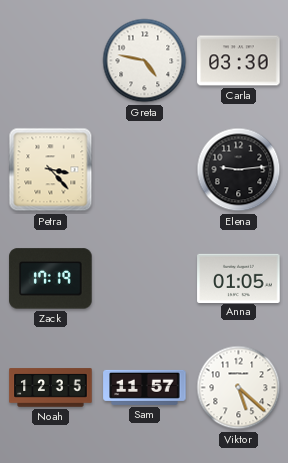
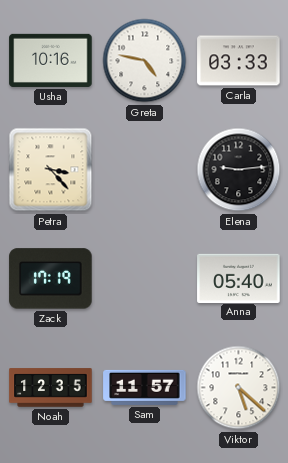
Usha: none -> 10:16 (51, 60)
Carla: 03:30 -> 03:33 (239, 61)
Anna: 01:05 -> 05:40 (239, 278)
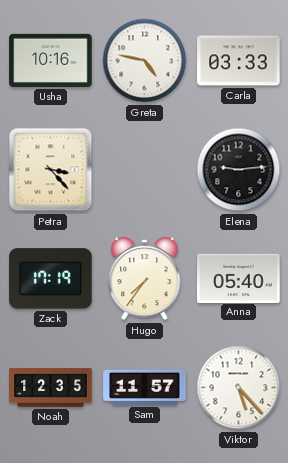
Hugo: none -> 7:36 (145, 279)
Viktor: 5:22 -> 5:23 (239, 388)
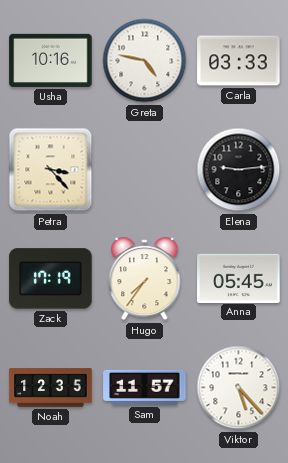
Anna: 05:40 -> 05:45 (239, 278)
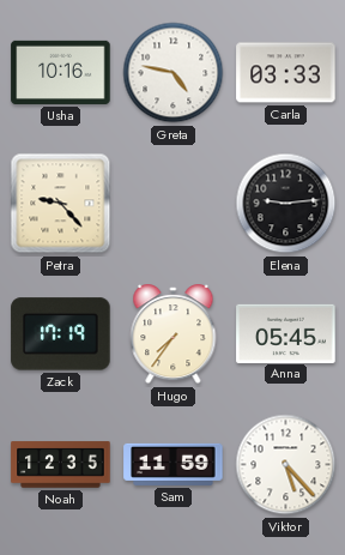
Petra: 3:23 -> 9:23 (61, 204)
Sam: 11:57 -> 11:59 (174, 464)
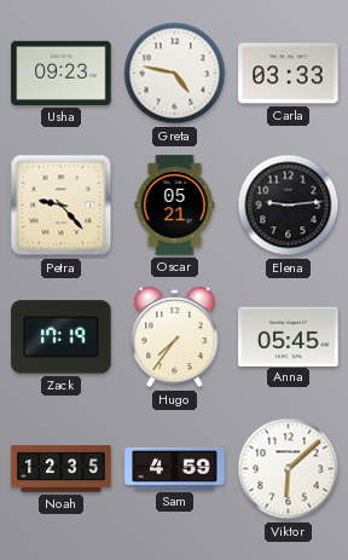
Usha: 10:16 -> 09:23 (62, 73)
Oscar: none -> 05:21 (175, 206)
Sam: 11:59 -> 4:59 (175, 468)
Viktor: 5:23 -> 6:08 (289, 469)
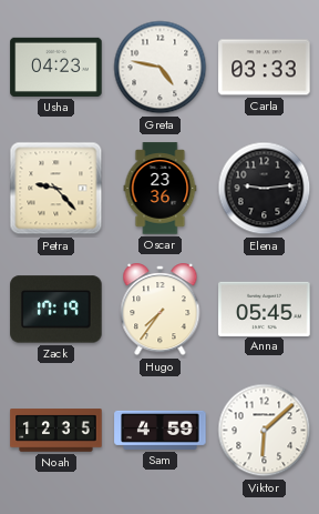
Usha: 09:23 -> 04:23 (56, 67)
Oscar: 05:21 -> 23:36 (161, 189)
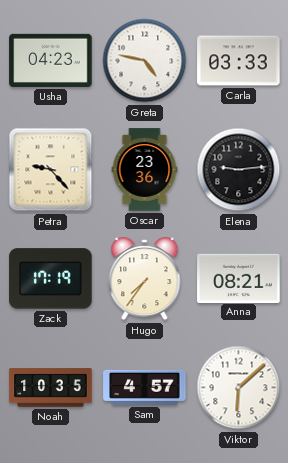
Anna: 05:45 -> 08:21 (239, 278)
Noah: 12:35 -> 10:35 (51, 388)
Sam: 4:59 -> 4:57 (145, 387)
